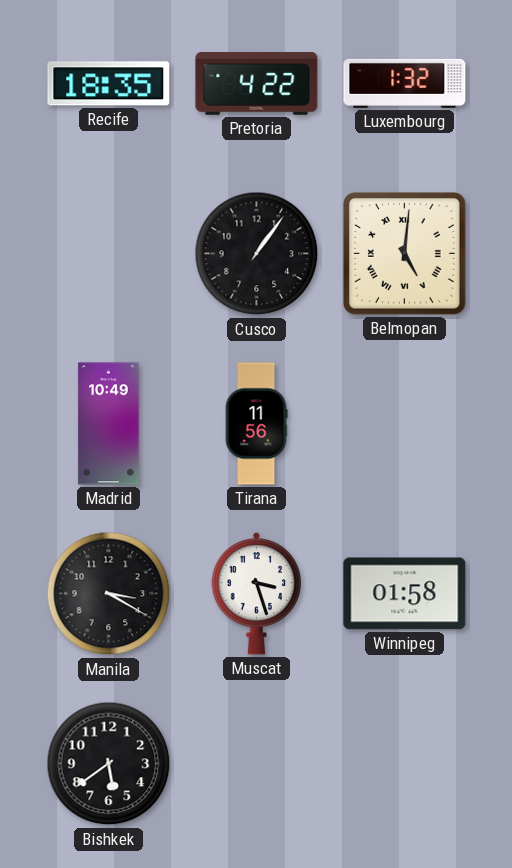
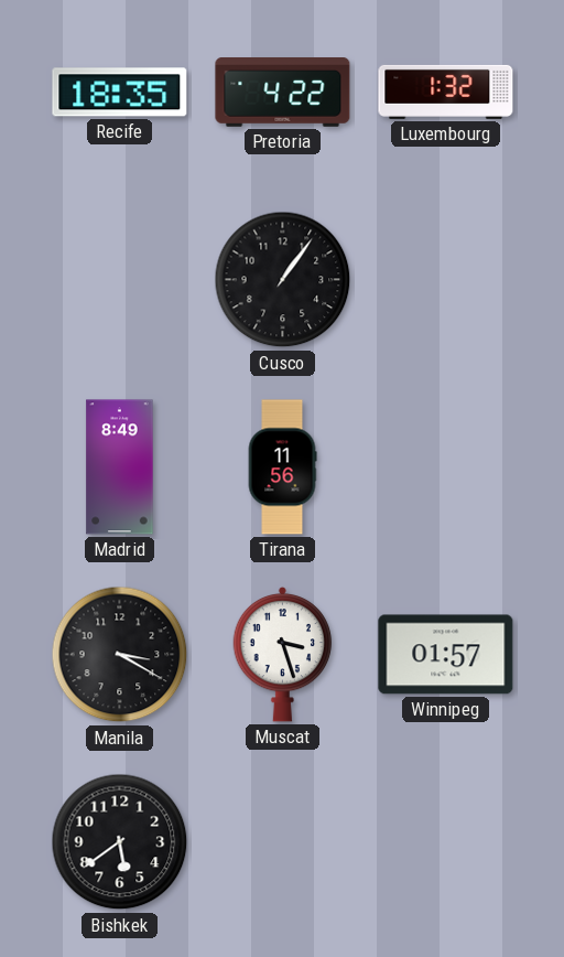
Belmopan: 5:01 -> none (405, 254)
Madrid: 10:49 -> 8:49 (120, 467)
Winnipeg: 01:58 -> 01:57 (446, 655)
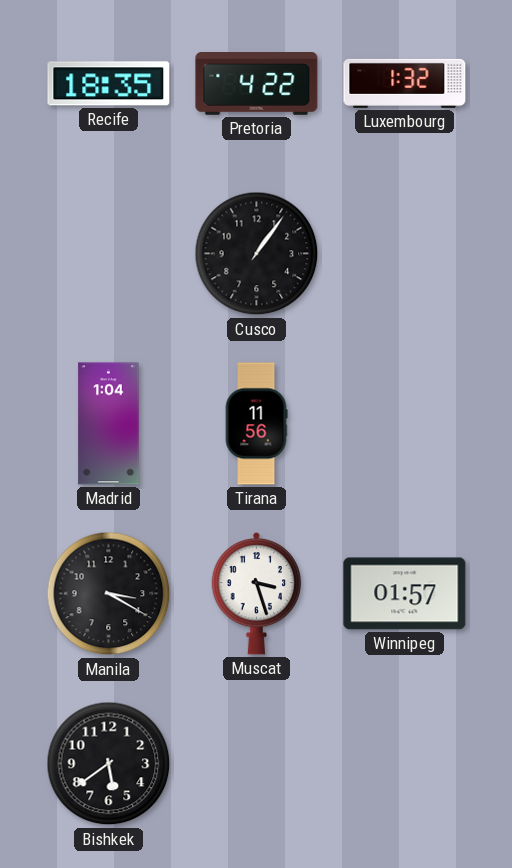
Madrid: 8:49 -> 1:04 (109, 424)
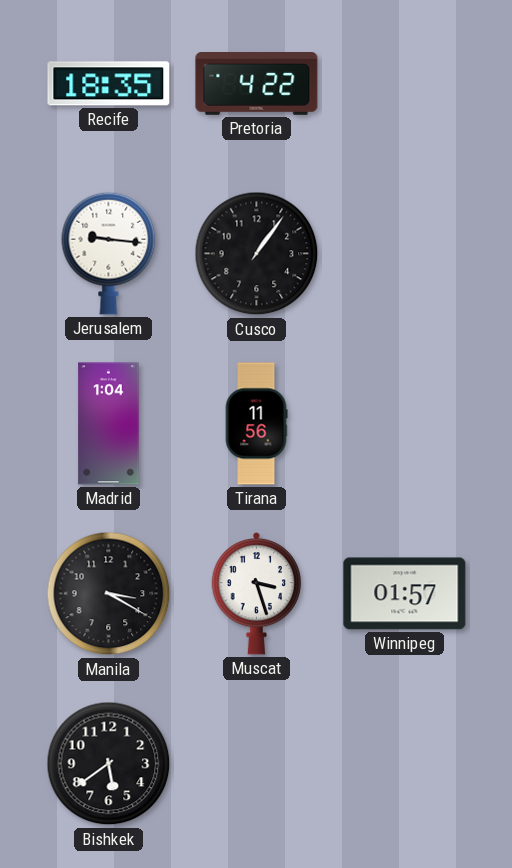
Luxembourg: 1:32 -> none (405, 83)
Jerusalem: none -> 9:16 (109, 253)
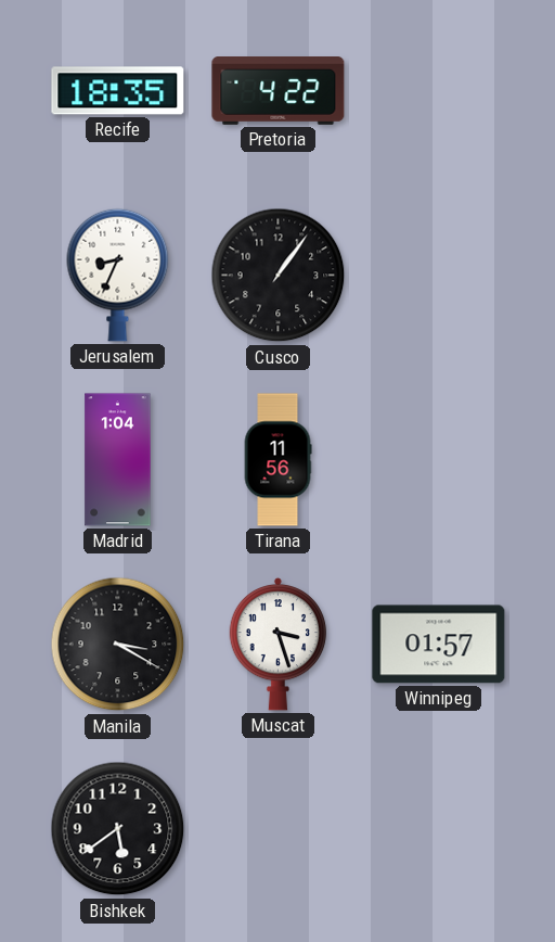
Jerusalem: 9:16 -> 8:34 (118, 275)
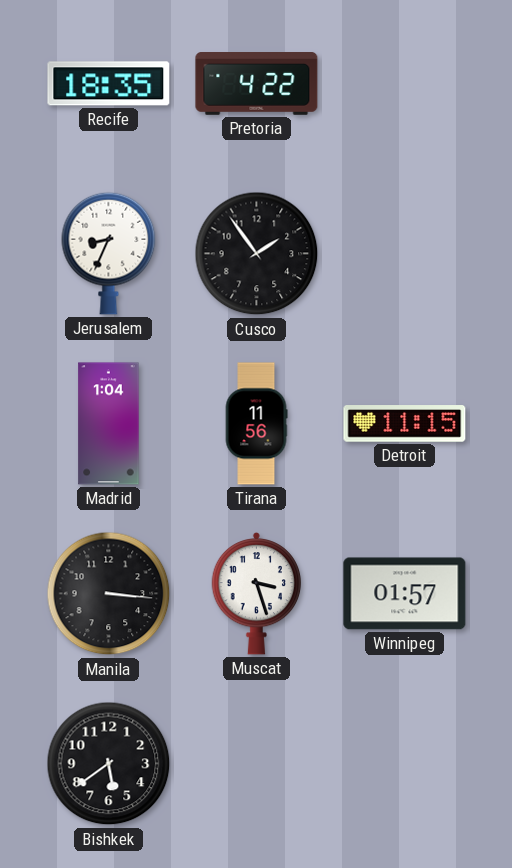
Cusco: 1:06 -> 1:54 (257, 254)
Detroit: none -> 11:15 (405, 424)
Manila: 3:20 -> 3:16 (109, 594)
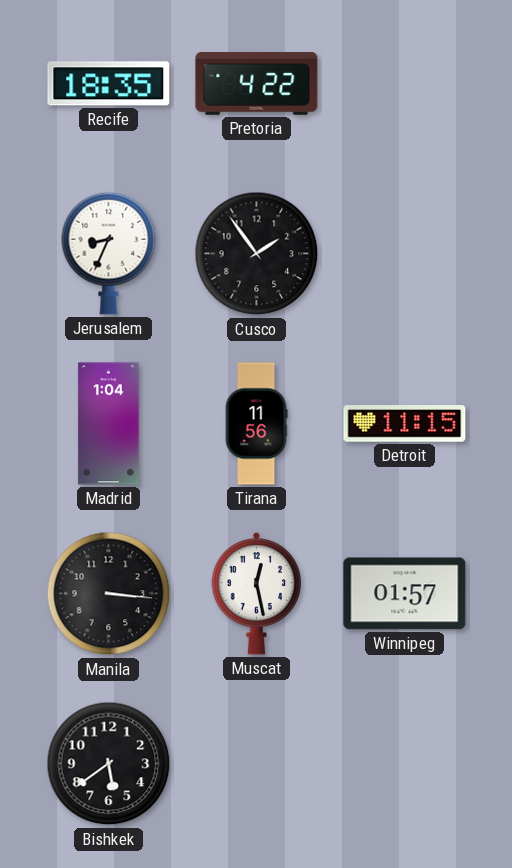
Muscat: 3:27 -> 12:28 (257, 593)
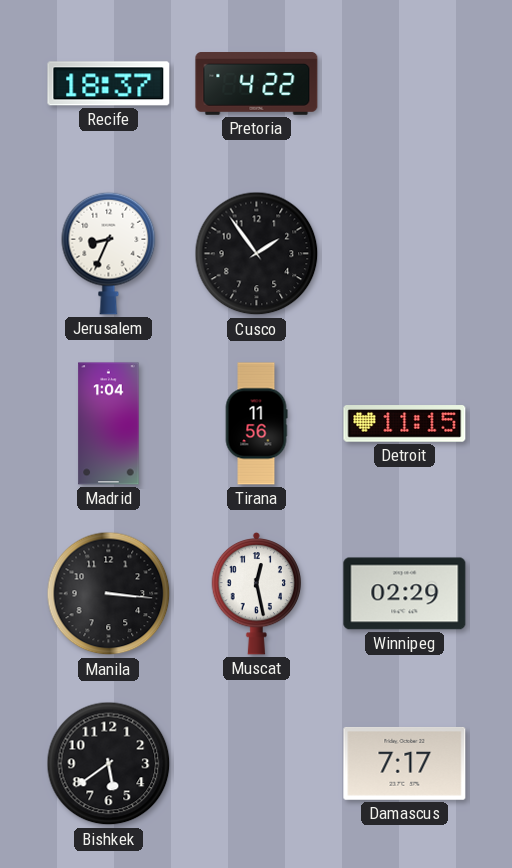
Recife: 18:35 -> 18:37 (109, 84)
Winnipeg: 01:57 -> 02:29 (405, 594)
Damascus: none -> 7:17 (405, 763)
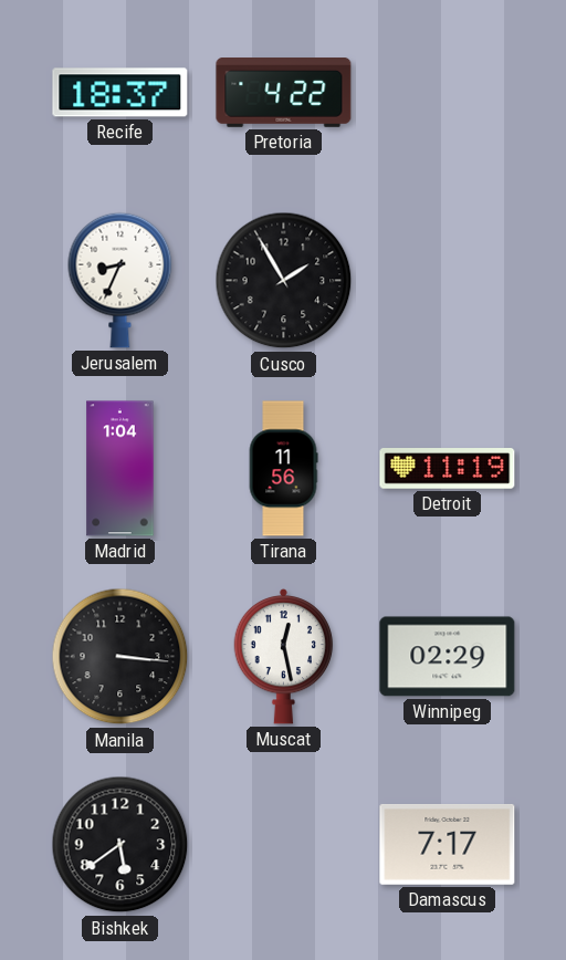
Cusco: 1:54 -> 1:55 (284, 281)
Detroit: 11:15 -> 11:19 (448, 469)
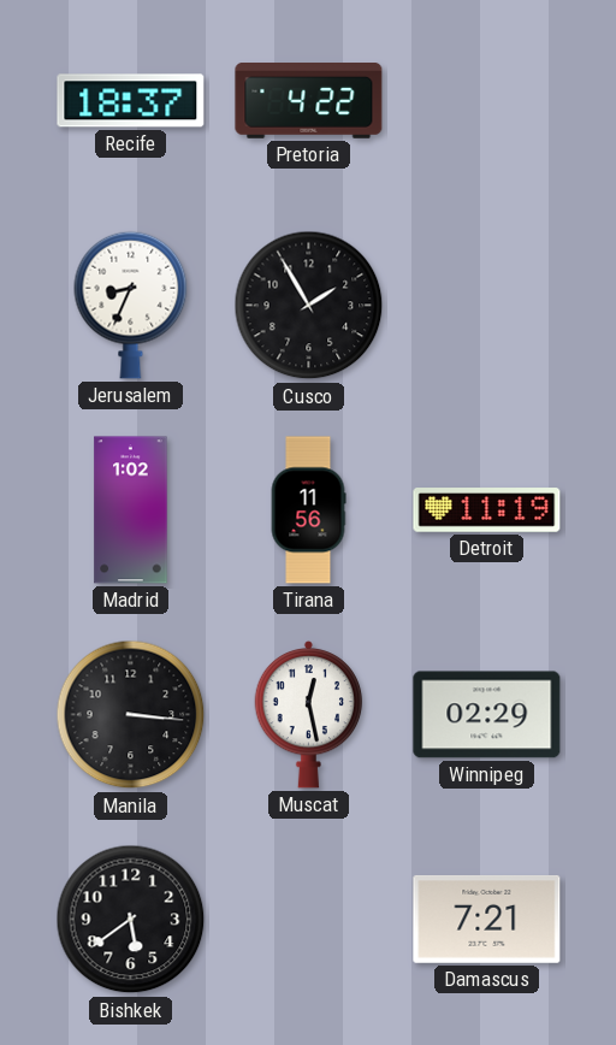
Madrid: 1:04 -> 1:02 (131, 510)
Damascus: 7:17 -> 7:21 (487, 919)
